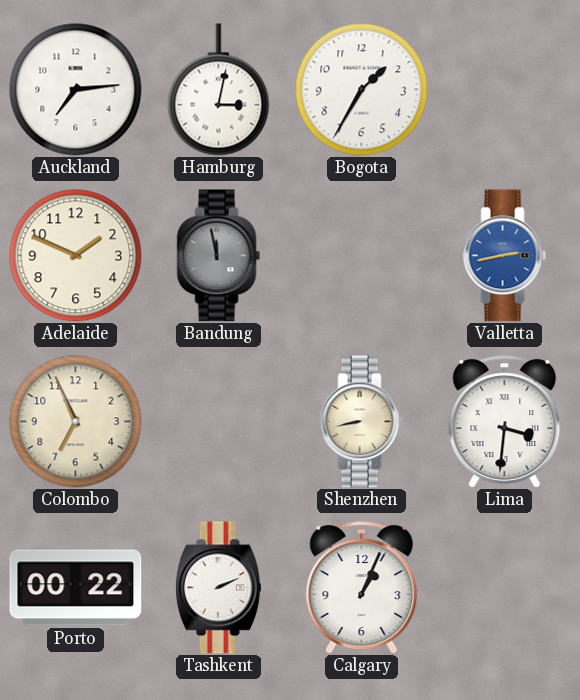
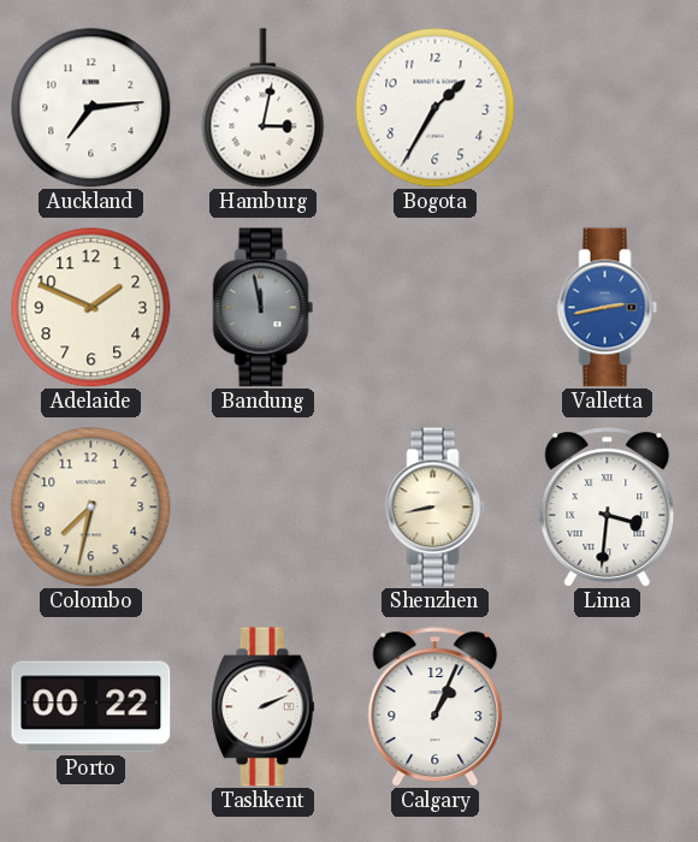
Colombo: 6:56 -> 7:32 (91, 508)
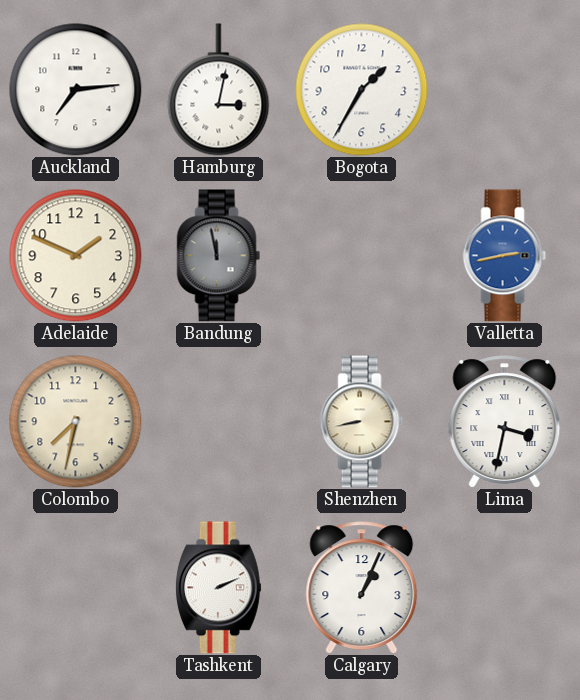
Lima: 3:31 -> 3:32 (505, 422)
Porto: 00:22 -> none (91, 707)
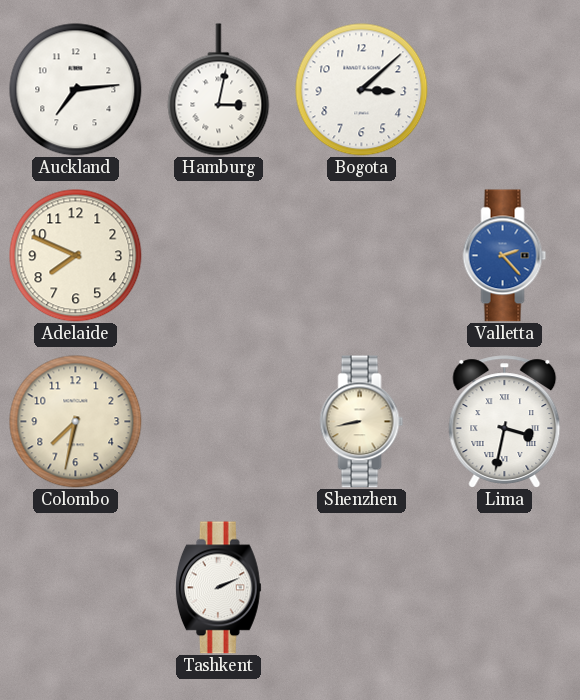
Bogota: 1:35 -> 3:08 (362, 90)
Adelaide: 1:49 -> 7:49 (76, 256)
Bandung: 11:58 -> none (219, 256)
Valletta: 2:43 -> 2:23 (505, 256)
Calgary: 1:04 -> none (362, 588)
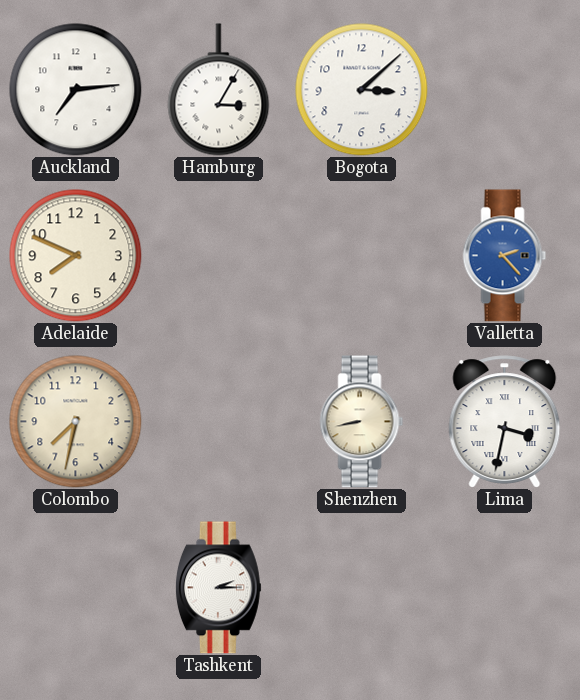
Hamburg: 3:02 -> 3:05 (219, 90)
Tashkent: 2:11 -> 2:15 (218, 588)
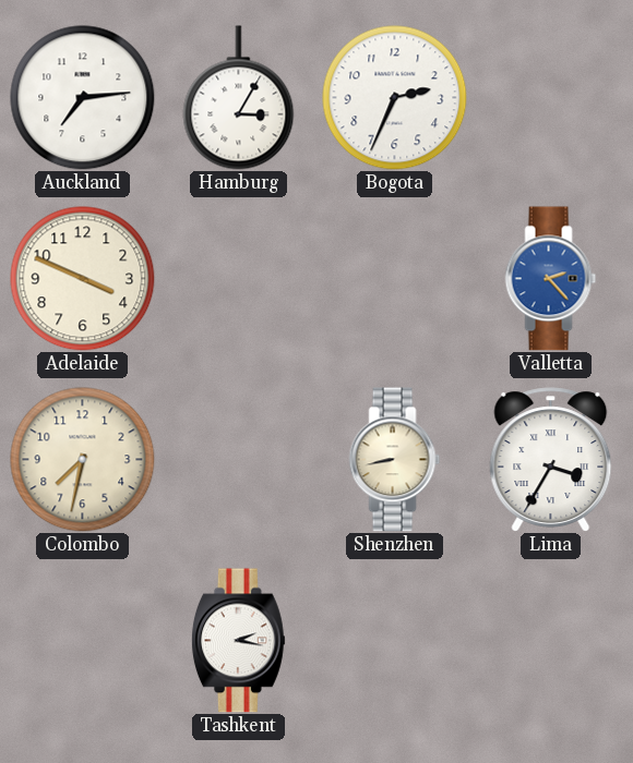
Bogota: 3:08 -> 2:34 (395, 98)
Adelaide: 7:49 -> 3:49 (83, 279)
Lima: 3:32 -> 3:35 (551, 460)
Tashkent: 2:15 -> 2:17 (238, 641)
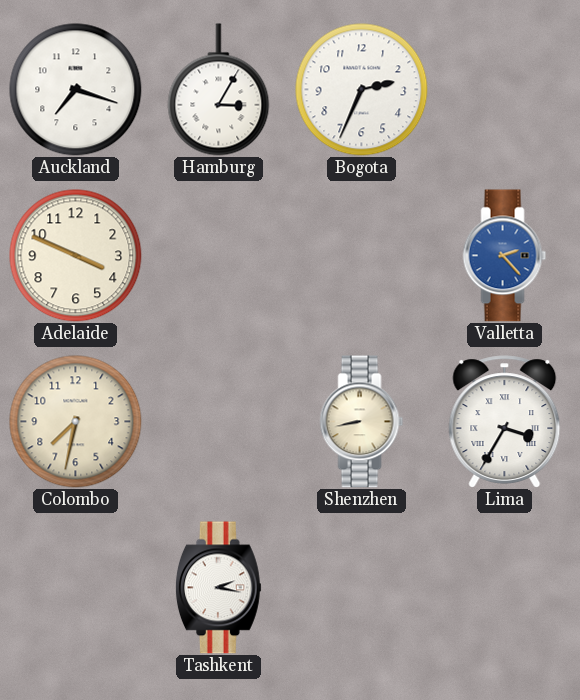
Auckland: 7:14 -> 7:18 (76, 90)
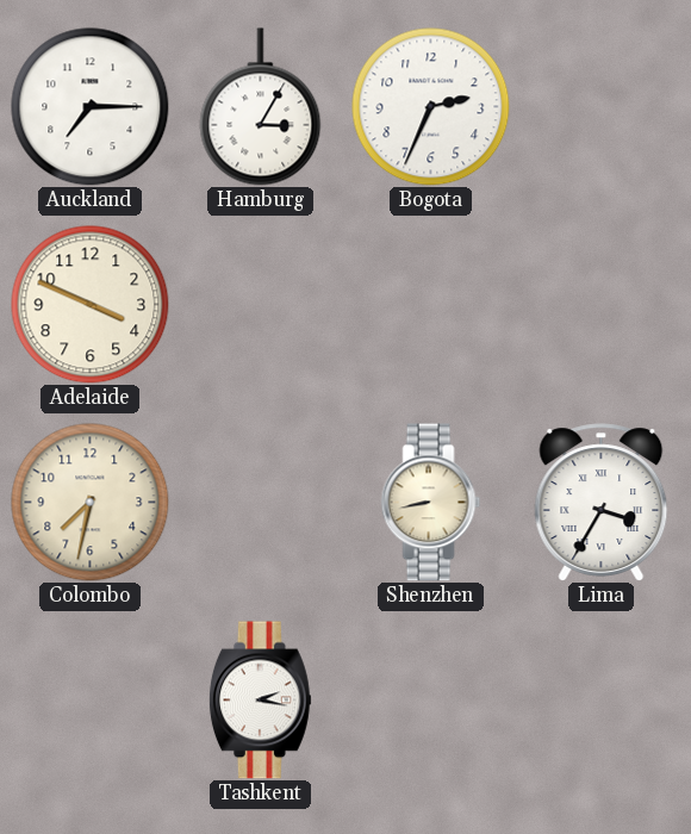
Auckland: 7:18 -> 7:15 (91, 107)
Valletta: 2:23 -> none (505, 256)
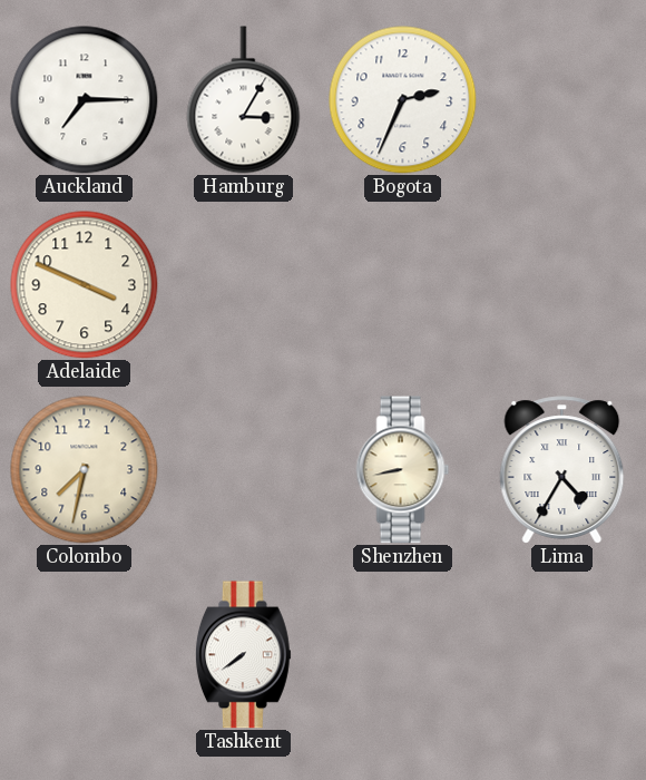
Lima: 3:35 -> 4:35 (562, 470)
Tashkent: 2:17 -> 7:39 (243, 655)
